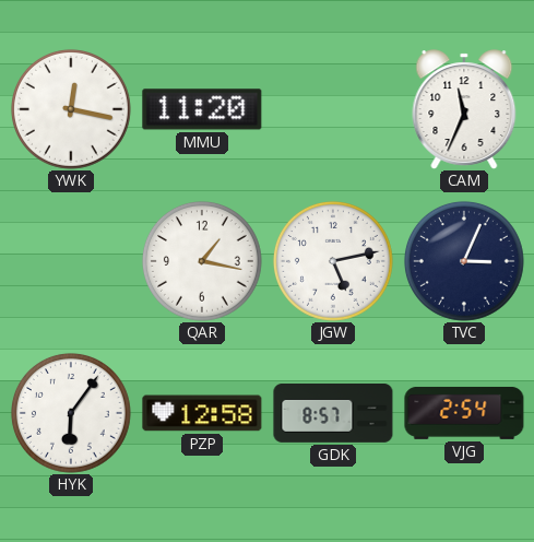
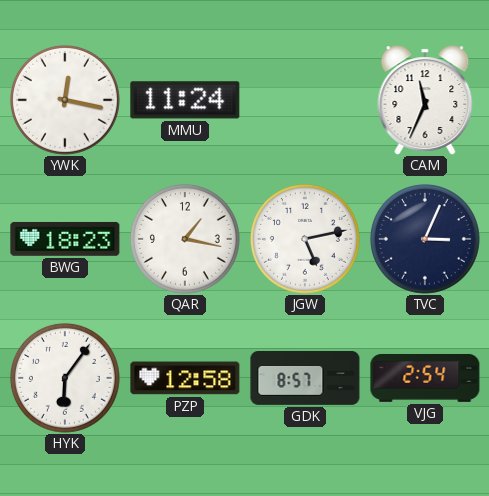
MMU: 11:20 -> 11:24 (185, 100)
BWG: none -> 18:23 (65, 239)
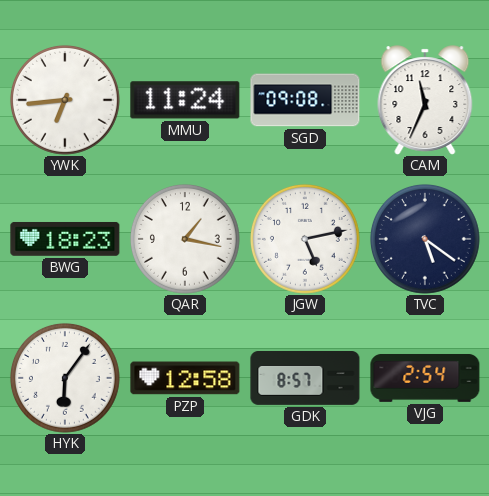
YWK: 12:17 -> 6:44 (65, 100)
SGD: none -> 09:08 (305, 100)
TVC: 3:04 -> 5:21 (425, 239)
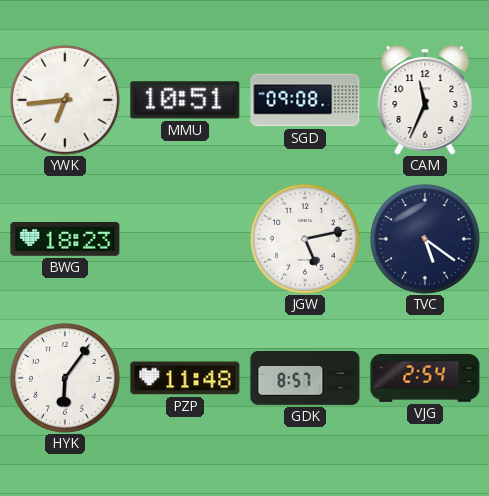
MMU: 11:24 -> 10:51 (185, 100)
QAR: 1:17 -> none (185, 239)
PZP: 12:58 -> 11:48 (185, 378)
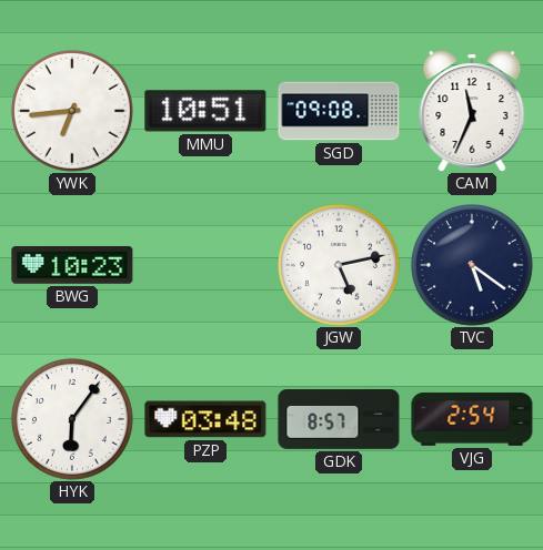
BWG: 18:23 -> 10:23 (72, 265)
PZP: 11:48 -> 03:48 (205, 419)
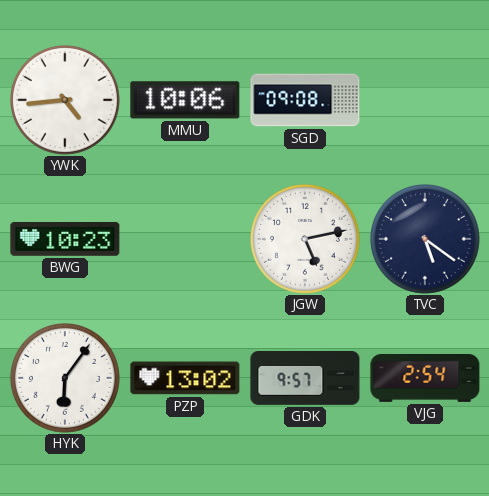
YWK: 6:44 -> 4:44 (65, 100)
MMU: 10:51 -> 10:06 (185, 100)
CAM: 11:34 -> none (472, 111)
PZP: 03:48 -> 13:02 (185, 378)
GDK: 8:57 -> 9:57 (305, 379)
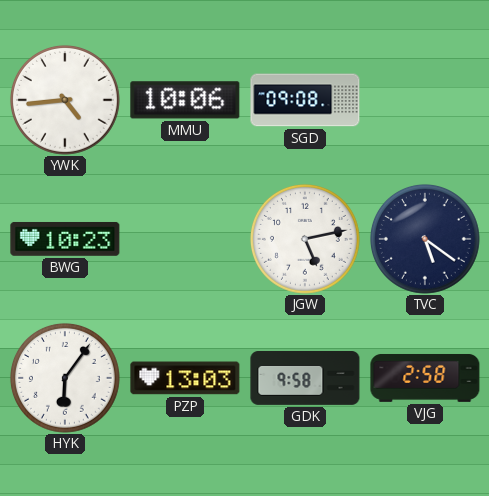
PZP: 13:02 -> 13:03 (185, 378)
GDK: 9:57 -> 9:58 (305, 379)
VJG: 2:54 -> 2:58 (425, 378)
